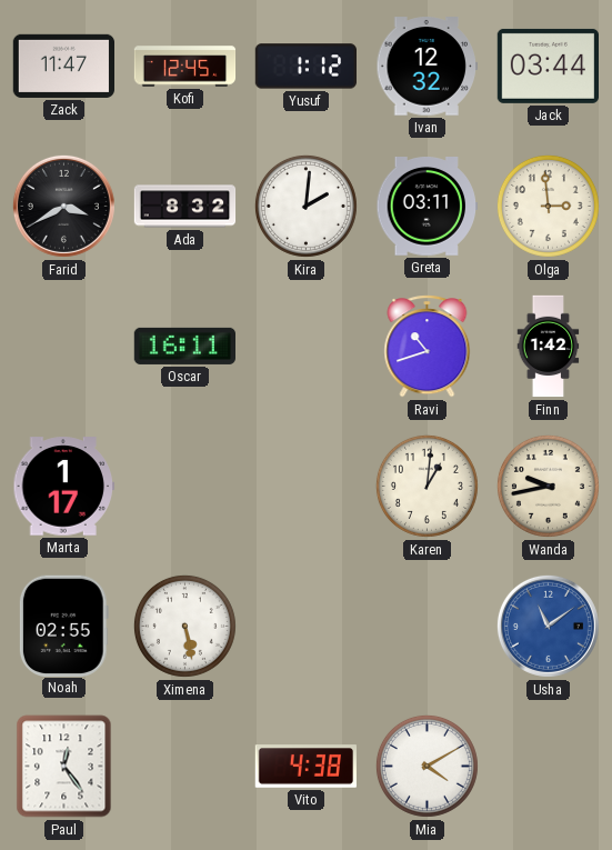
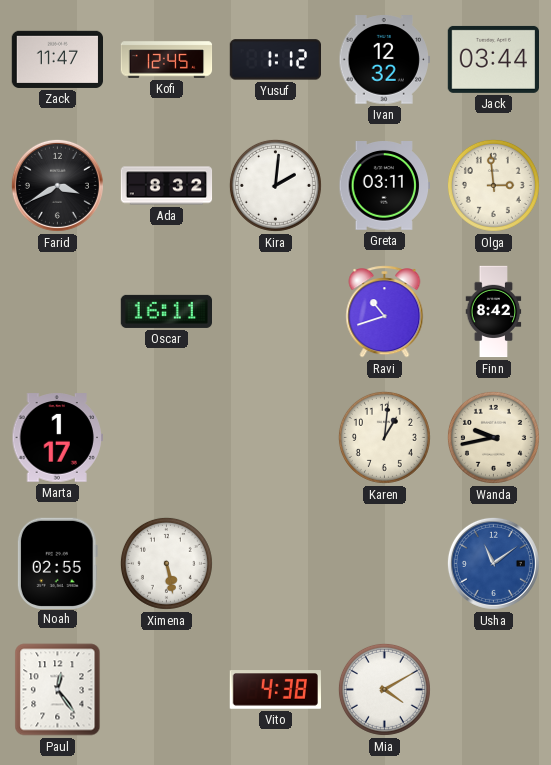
Finn: 1:42 -> 8:42 (494, 312)
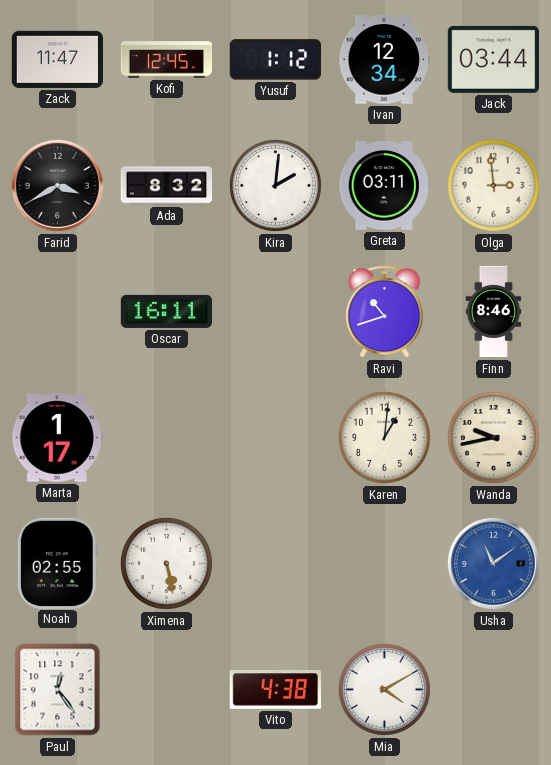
Ivan: 12:32 -> 12:34 (384, 60)
Finn: 8:42 -> 8:46 (494, 312)
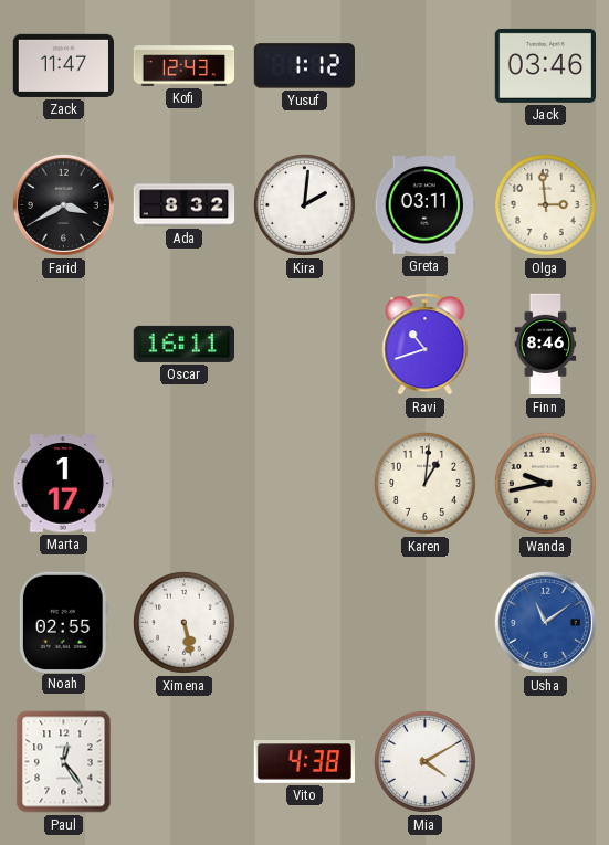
Kofi: 12:45 -> 12:43 (185, 66)
Ivan: 12:34 -> none (384, 60)
Jack: 03:44 -> 03:46 (545, 65)
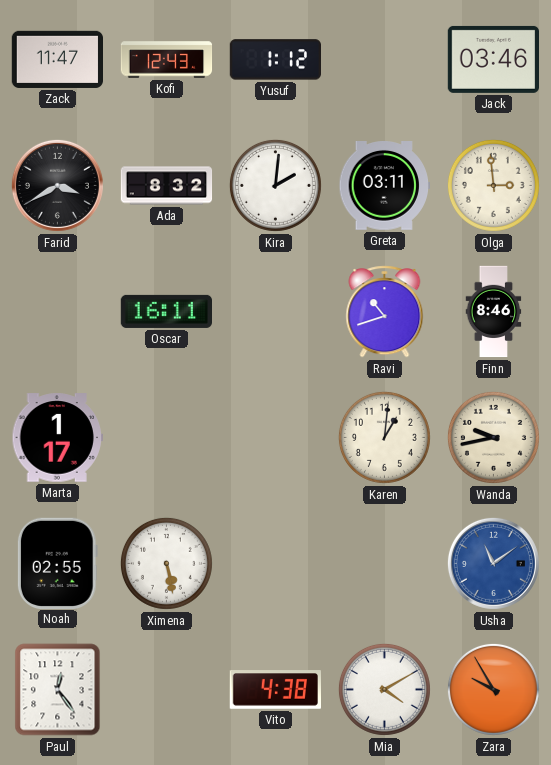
Zara: none -> 9:55 (493, 689)
